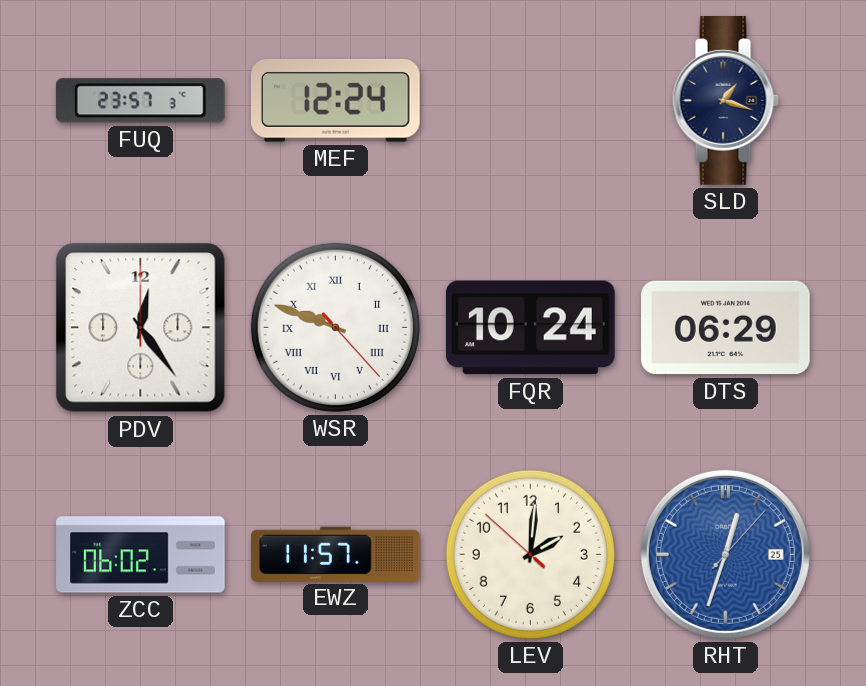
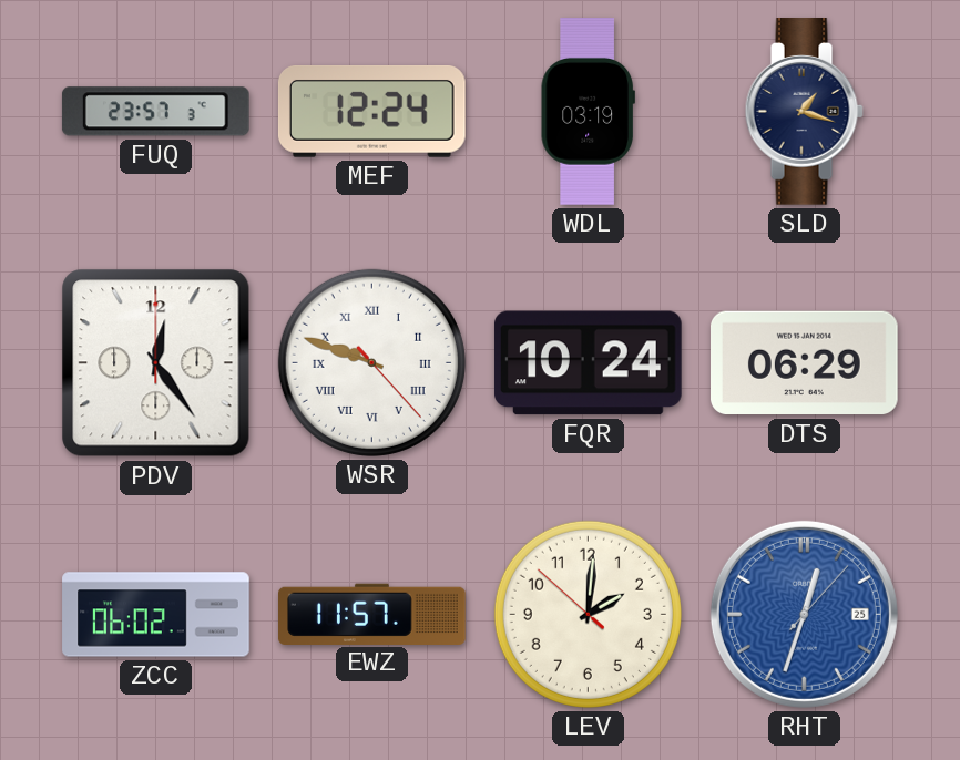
WDL: none -> 03:19 (588, 112)
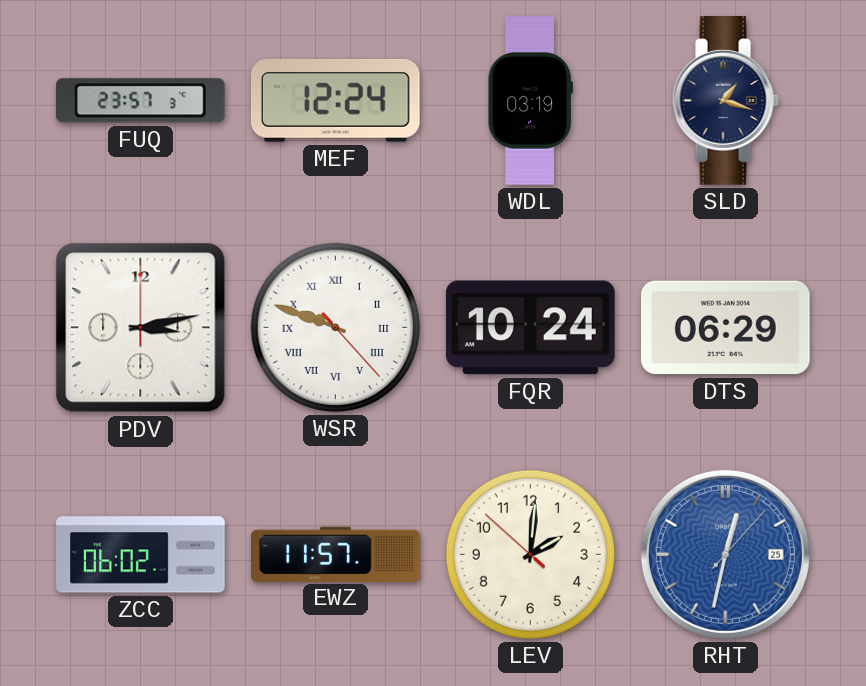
PDV: 12:24 -> 3:13 (141, 328)
RHT: 12:33 -> 12:32 (725, 554)
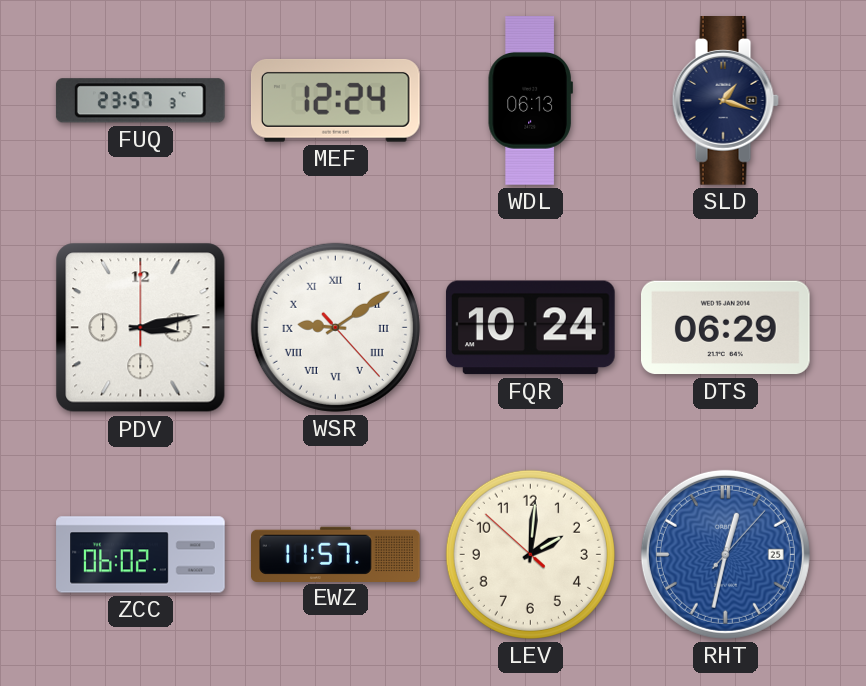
WDL: 03:19 -> 06:13 (530, 101)
WSR: 9:48 -> 9:09 (335, 327)
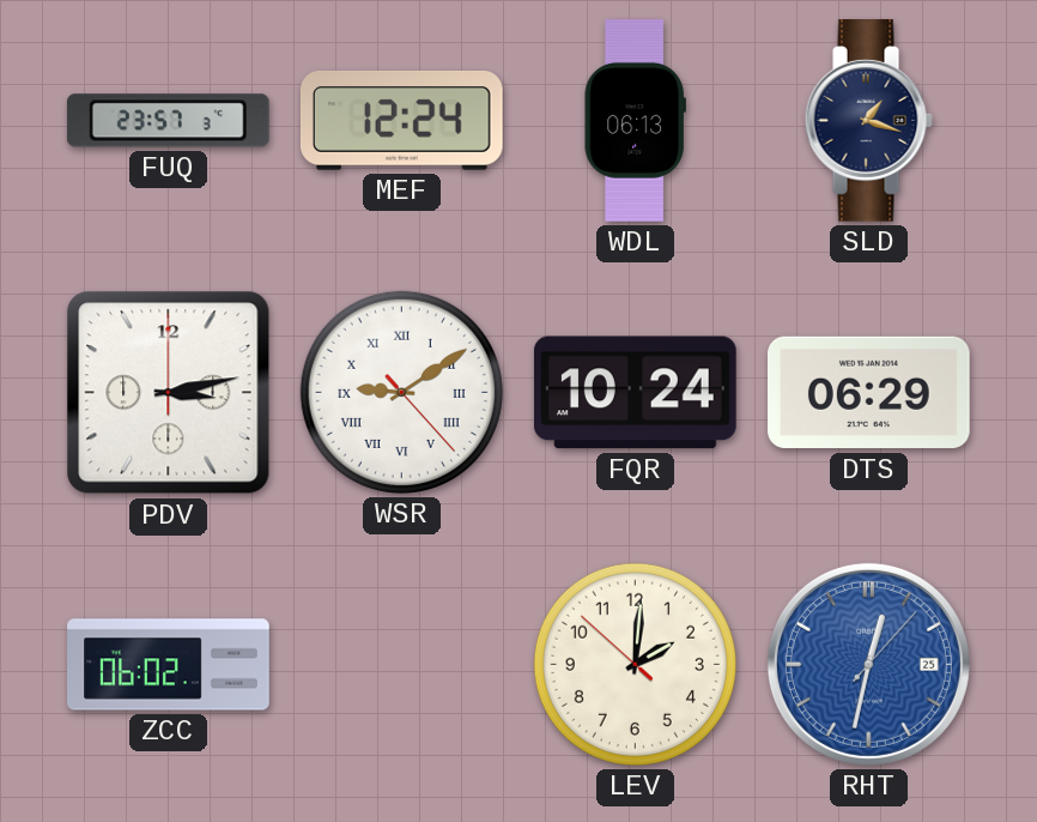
EWZ: 11:57 -> none (336, 554)
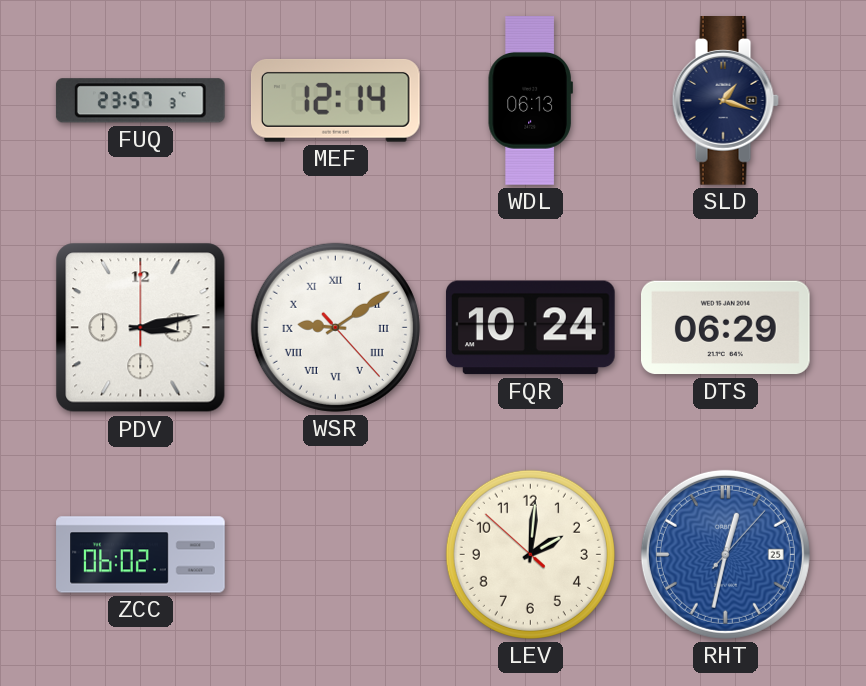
MEF: 12:24 -> 12:14 (335, 101)
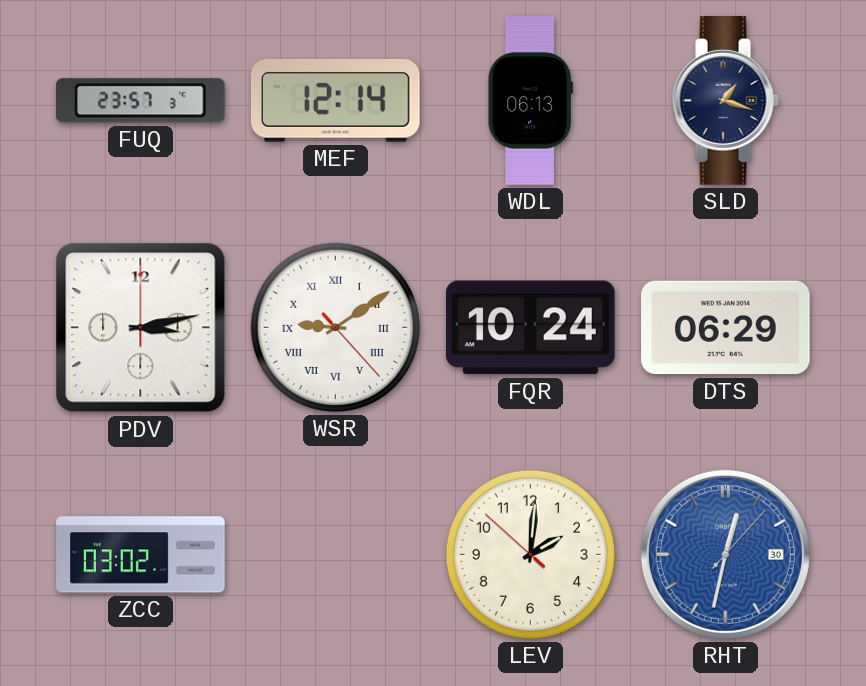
ZCC: 06:02 -> 03:02 (141, 555)
RHT date: 25 -> 30 (725, 554)
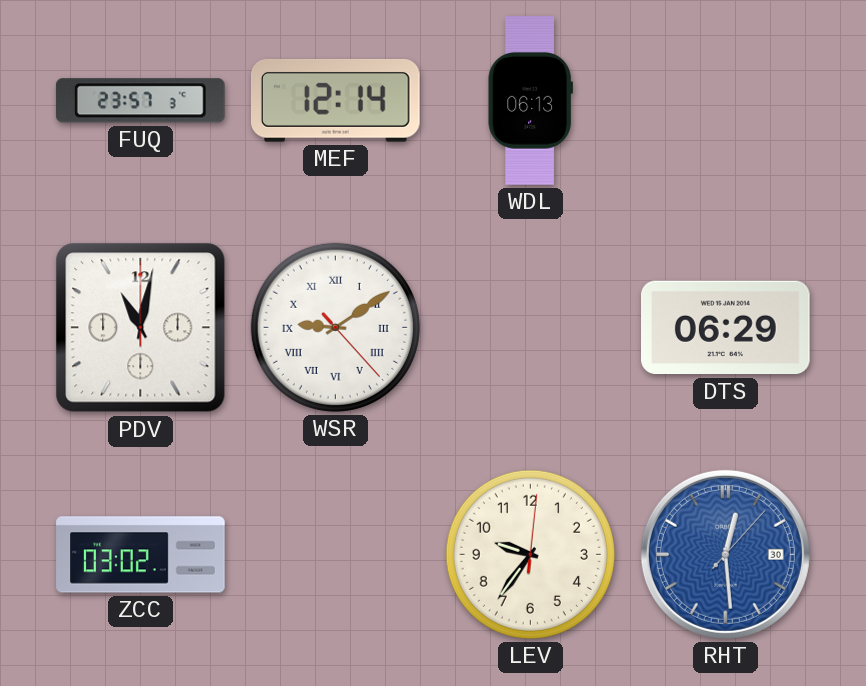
SLD: 1:18 -> none (725, 101)
PDV: 3:13 -> 11:02 (141, 328)
FQR: 10:24 -> none (530, 328)
LEV: 2:00 -> 9:36 (530, 554)
RHT: 12:32 -> 12:29 (725, 554)
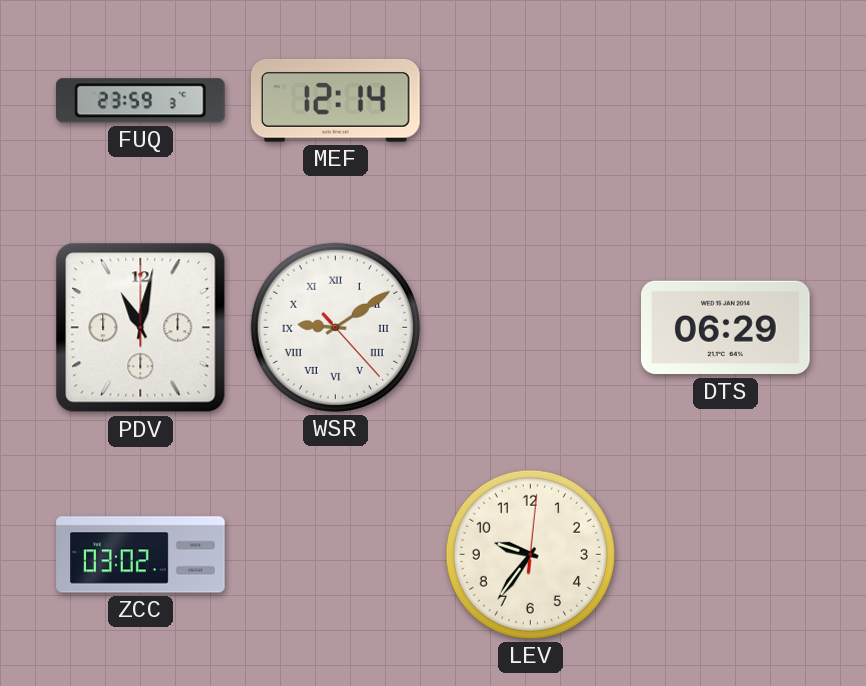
FUQ: 23:57 -> 23:59 (140, 101)
WDL: 06:13 -> none (530, 101)
RHT: 12:29 -> none (725, 554)
